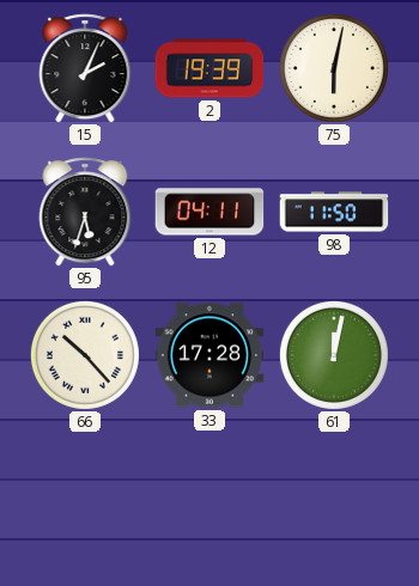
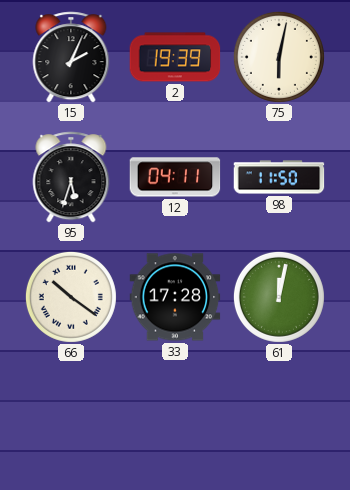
66: 10:23 -> 10:21 (71, 297)
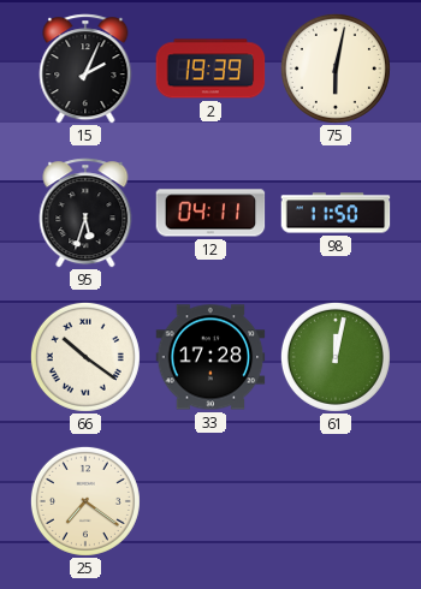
25: none -> 7:21 (85, 501)
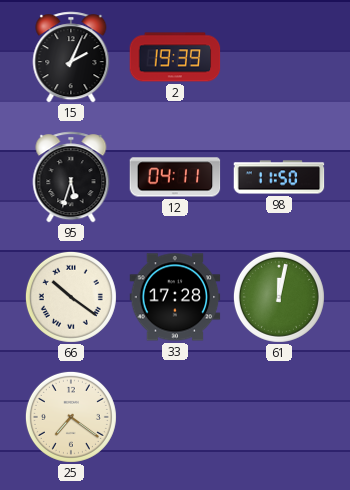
75: 6:02 -> none (336, 69)
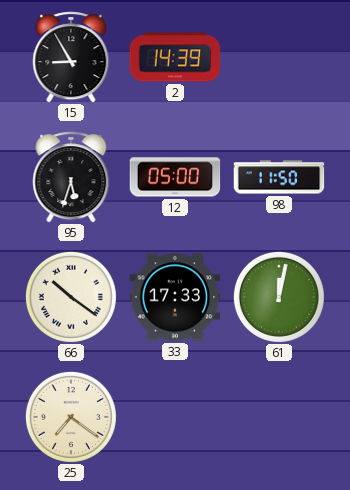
15: 2:04 -> 8:55 (71, 57)
2: 19:39 -> 14:39 (175, 57)
12: 04:11 -> 05:00 (175, 177)
33: 17:28 -> 17:33 (175, 297)
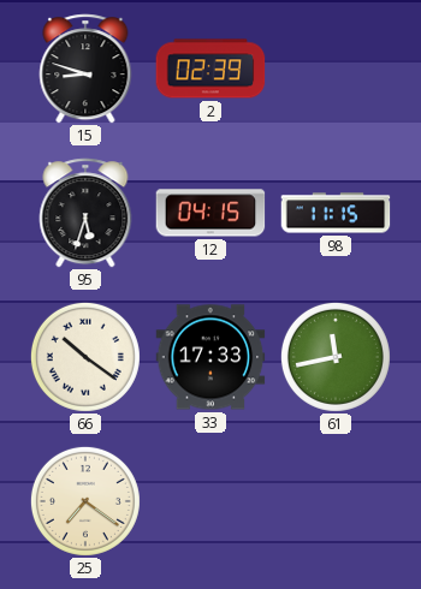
15: 8:55 -> 8:48 (85, 69)
2: 14:39 -> 02:39 (210, 69)
12: 05:00 -> 04:15 (210, 213)
98: 11:50 -> 11:15 (336, 213)
61: 12:02 -> 11:43 (336, 357)
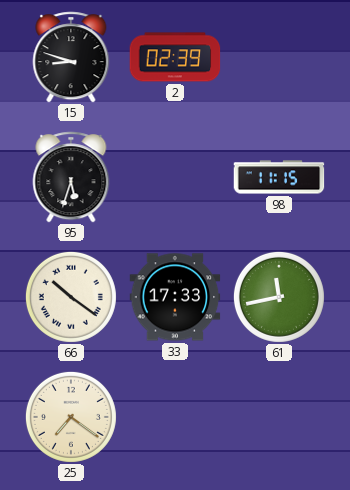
12: 04:15 -> none (210, 213)
